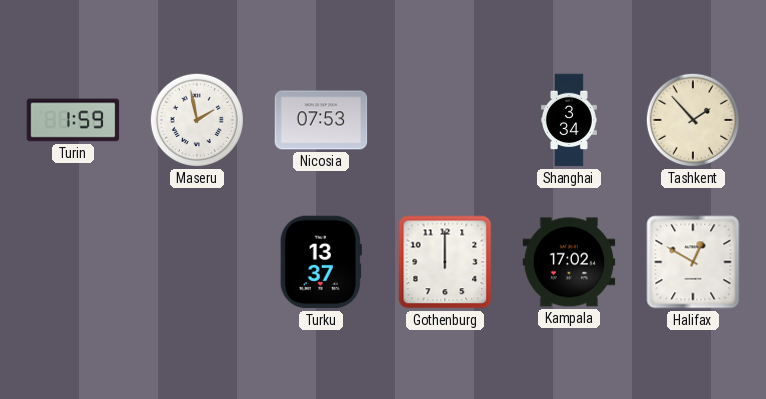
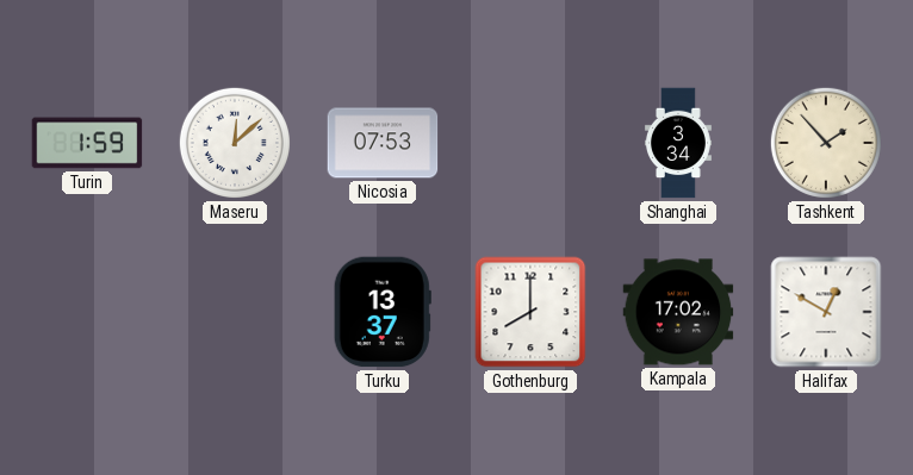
Maseru: 1:58 -> 12:08 (235, 143)
Gothenburg: 12:00 -> 8:00 (530, 312)
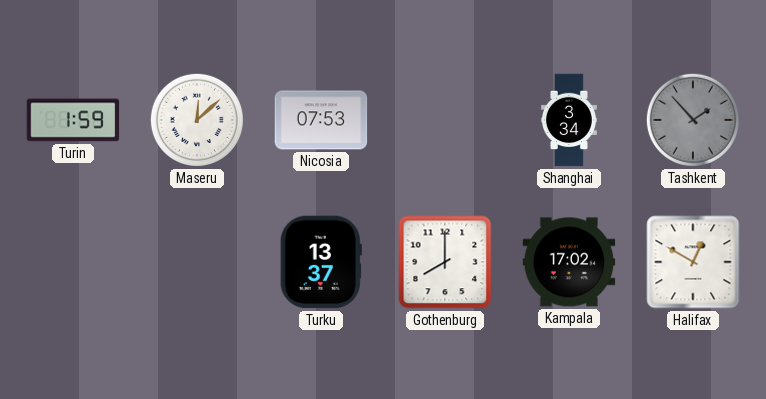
Tashkent dial: cream -> grey (693, 120)
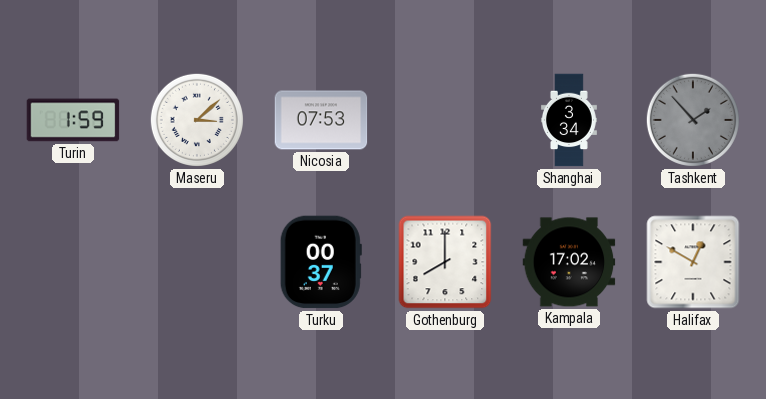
Maseru: 12:08 -> 3:08 (197, 120)
Turku: 13:37 -> 00:37 (321, 262)
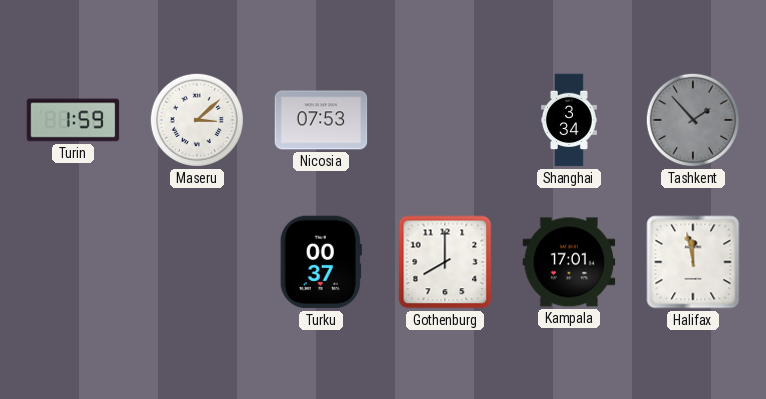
Kampala: 17:02 -> 17:01 (569, 262)
Halifax: 12:50 -> 11:58 (693, 262)
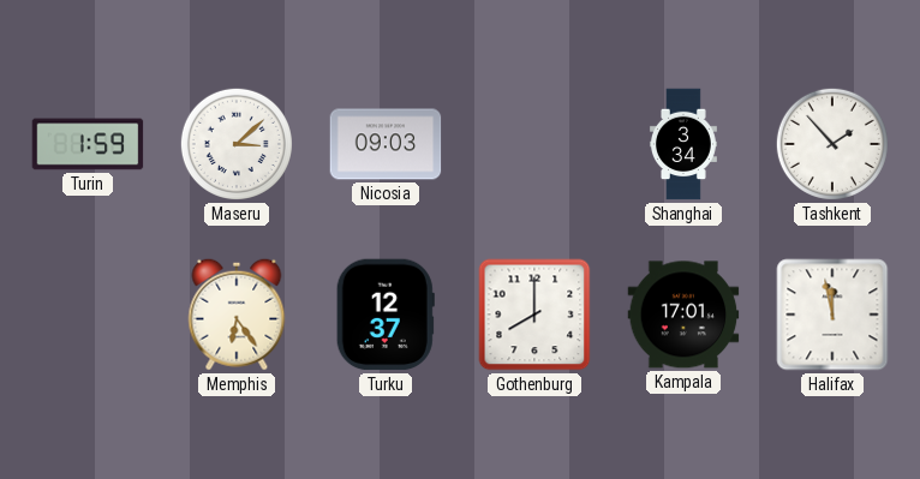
Nicosia: 07:53 -> 09:03 (386, 144)
Tashkent dial: grey -> white (832, 144)
Memphis: none -> 6:24 (237, 315)
Turku: 00:37 -> 12:37 (386, 315)
